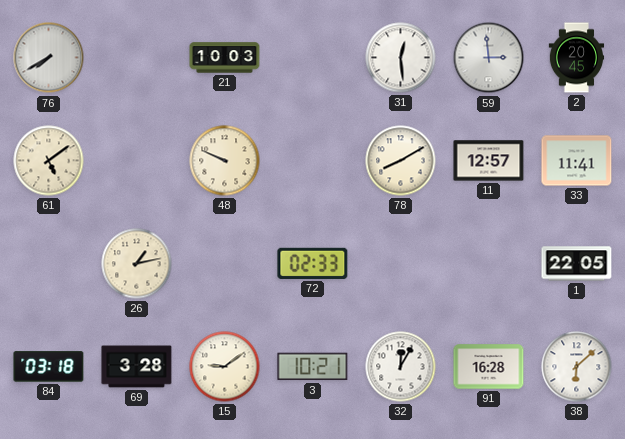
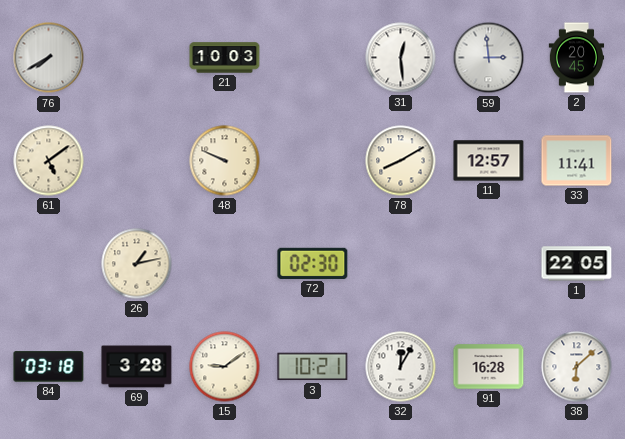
72: 02:33 -> 02:30 (313, 263)
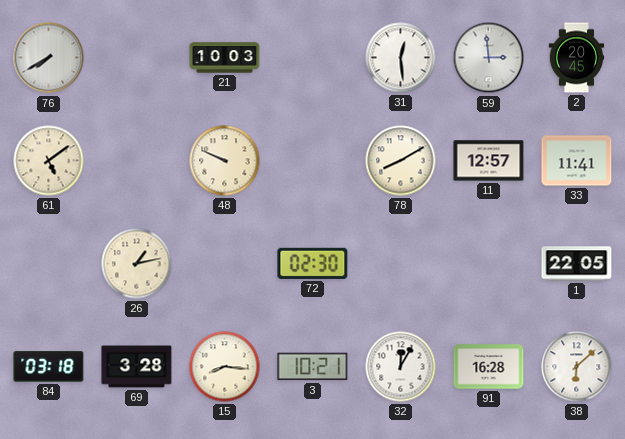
15: 9:09 -> 8:16 (225, 367)
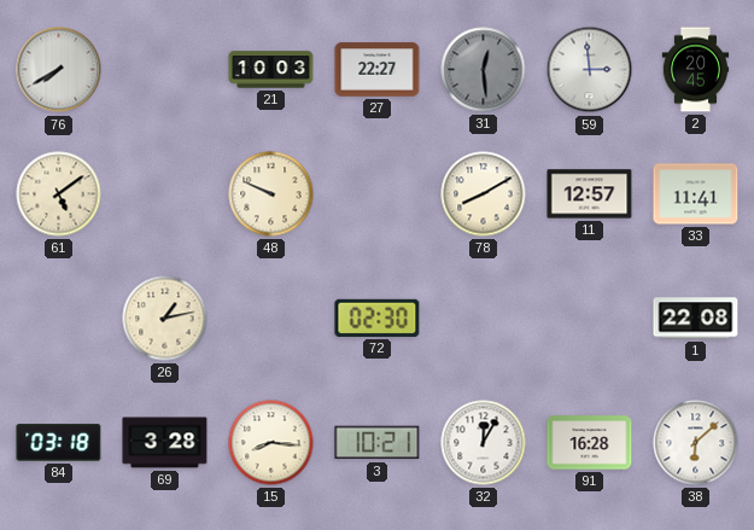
27: none -> 22:27 (378, 70)
31 dial: white -> grey (484, 70)
1: 22:05 -> 22:08 (696, 319)
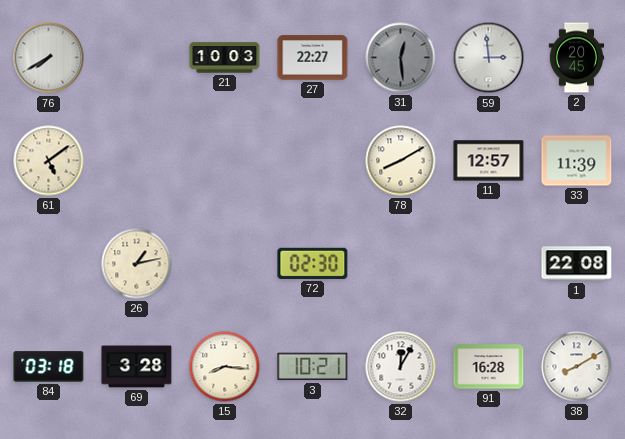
48: 9:49 -> none (271, 194)
33: 11:41 -> 11:39 (577, 161)
38: 6:08 -> 8:10 (577, 367)
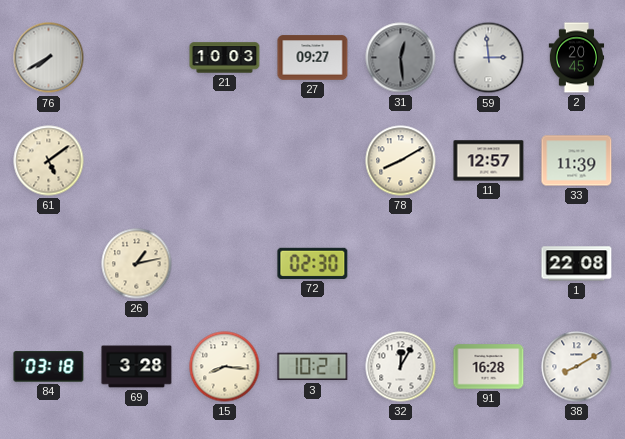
27: 22:27 -> 09:27 (313, 58)
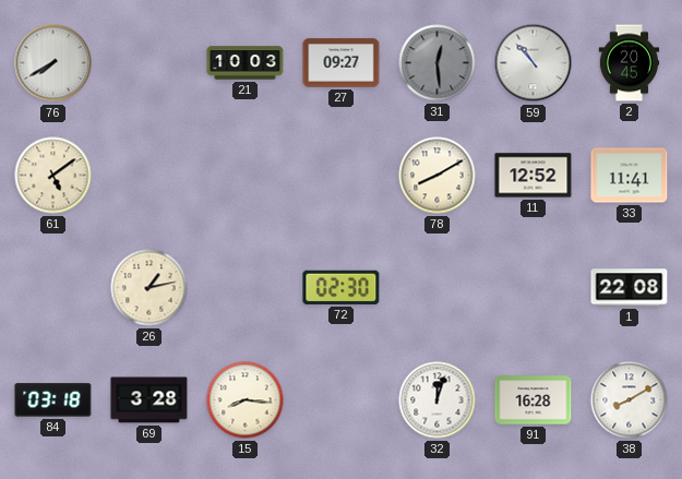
59: 2:59 -> 10:53 (534, 63)
11: 12:57 -> 12:52 (534, 176)
33: 11:39 -> 11:41 (630, 176)
3: 10:21 -> none (313, 367)
32: 12:05 -> 12:03 (438, 400)
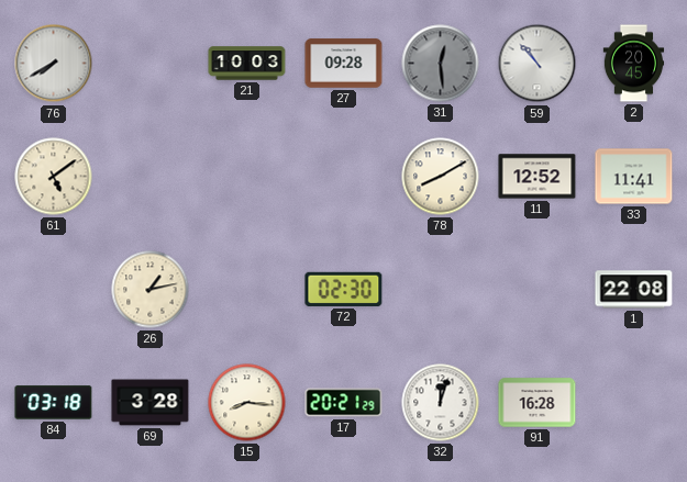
27: 09:27 -> 09:28 (344, 64)
17: none -> 20:21 (344, 403)
38: 8:10 -> none (630, 400)
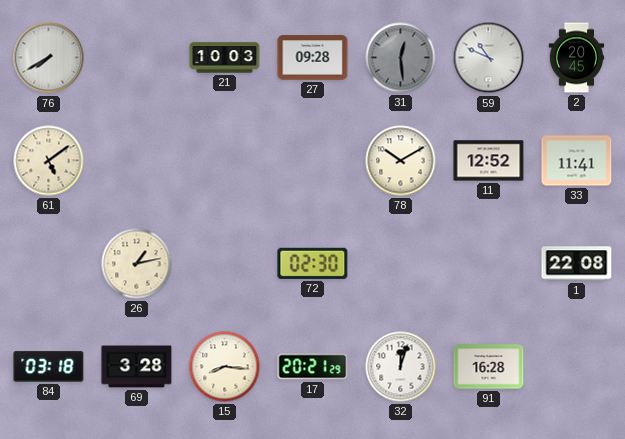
59: 10:53 -> 10:49 (489, 58)
78: 8:10 -> 10:10 (401, 161)
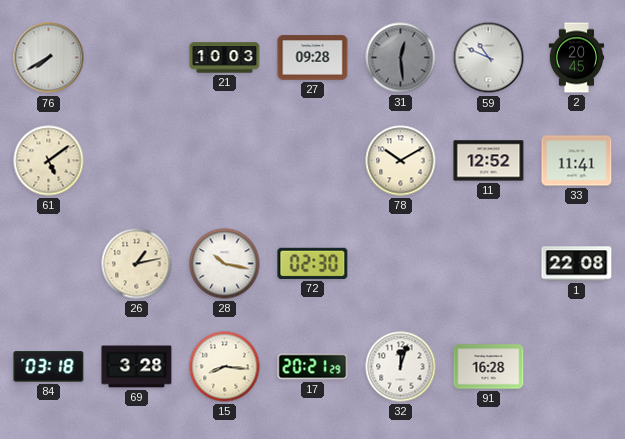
28: none -> 10:17 (225, 264)
